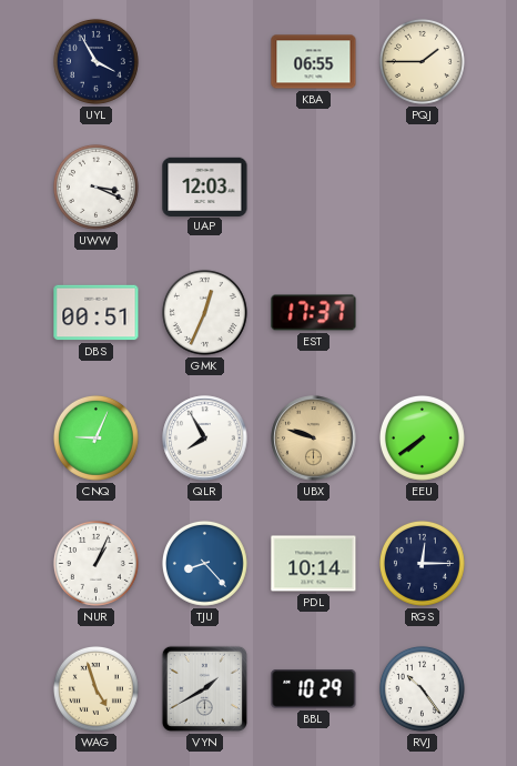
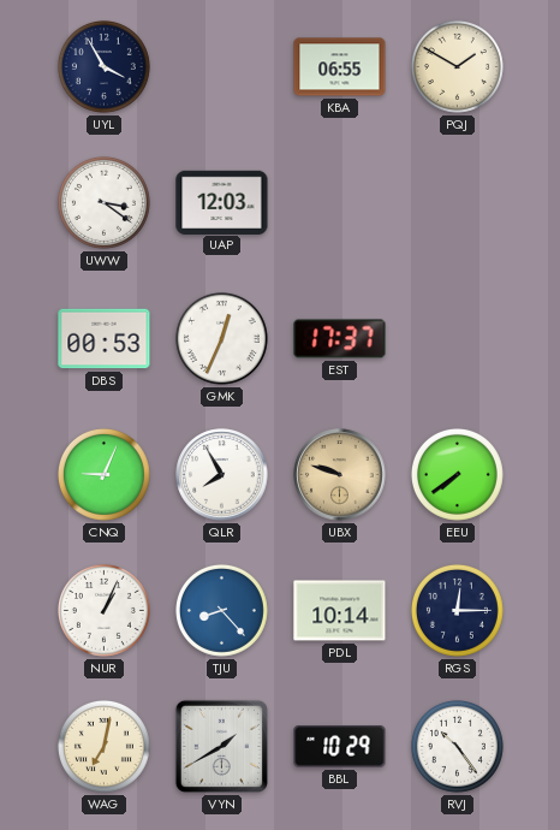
PQJ: 1:45 -> 1:50 (457, 66)
UWW: 3:19 -> 3:21 (103, 202)
DBS: 00:51 -> 00:53 (105, 339)
WAG: 4:57 -> 7:02 (103, 746)
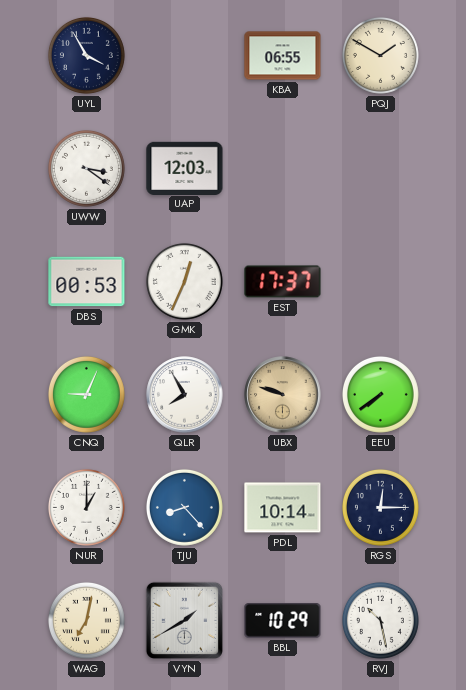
NUR: 1:04 -> 1:00 (86, 507)
RVJ: 10:24 -> 10:28 (380, 620)
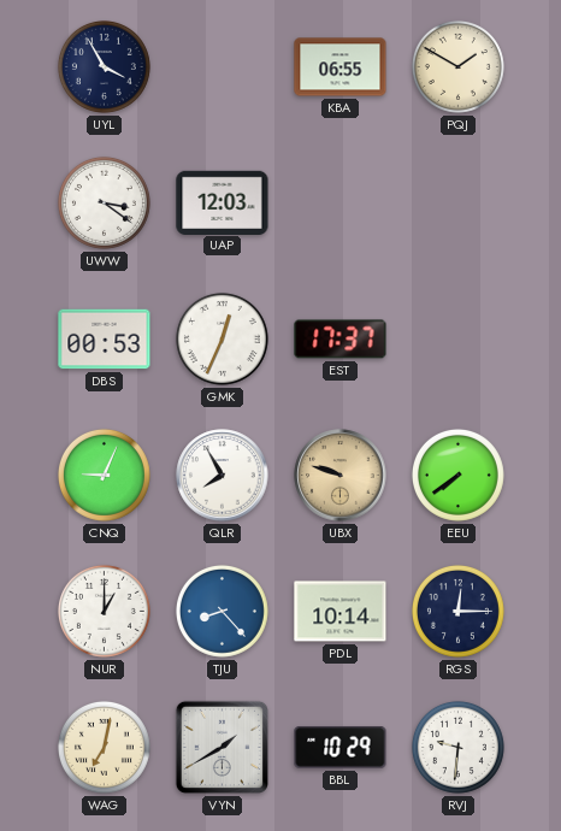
RVJ: 10:28 -> 9:31 (457, 747)
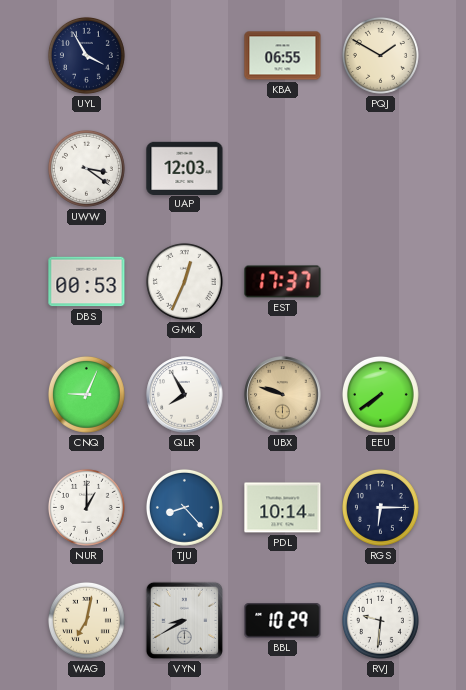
RGS: 12:15 -> 6:15 (380, 507)
VYN: 1:40 -> 8:40 (184, 620)
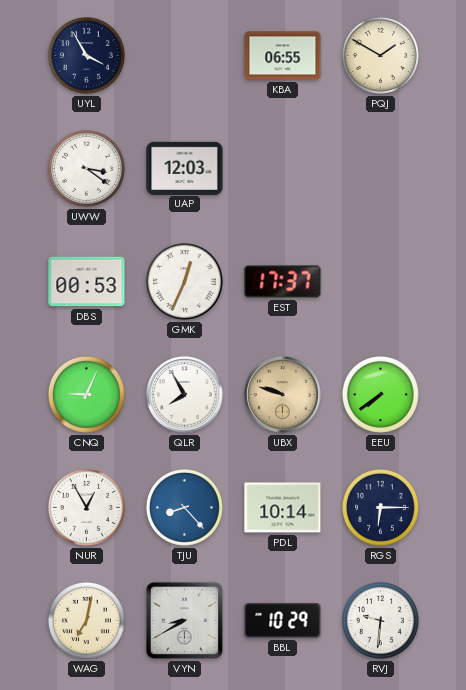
NUR: 1:00 -> 12:55 (86, 507)
